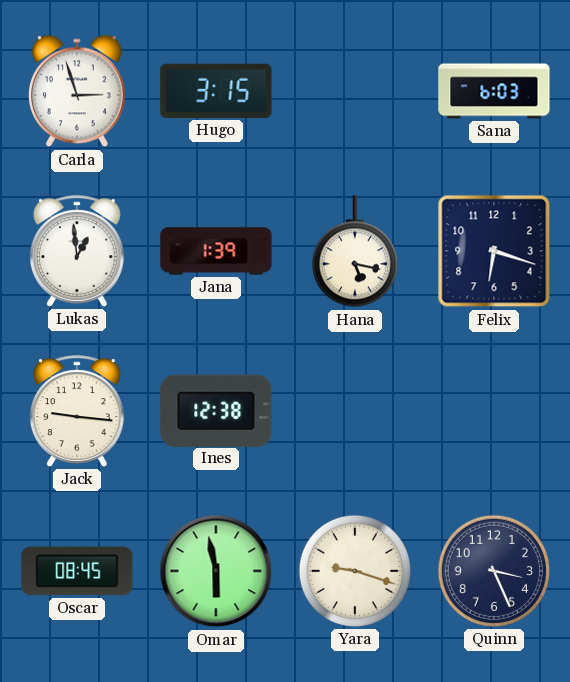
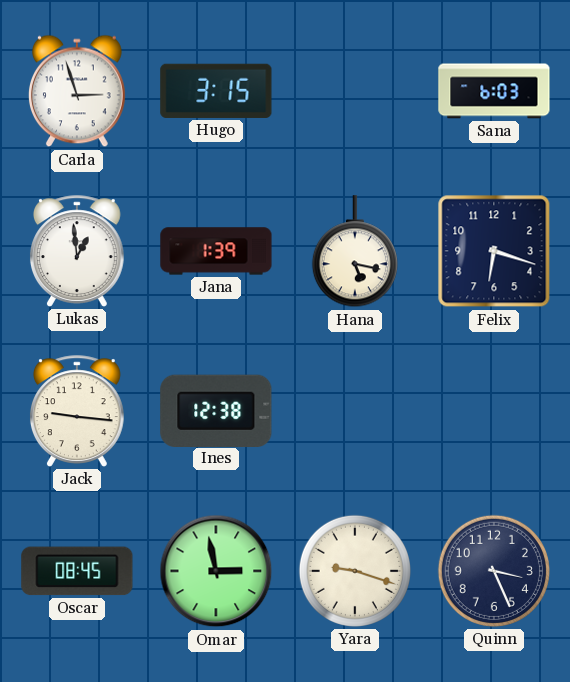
Omar: 5:58 -> 2:58 (216, 571)
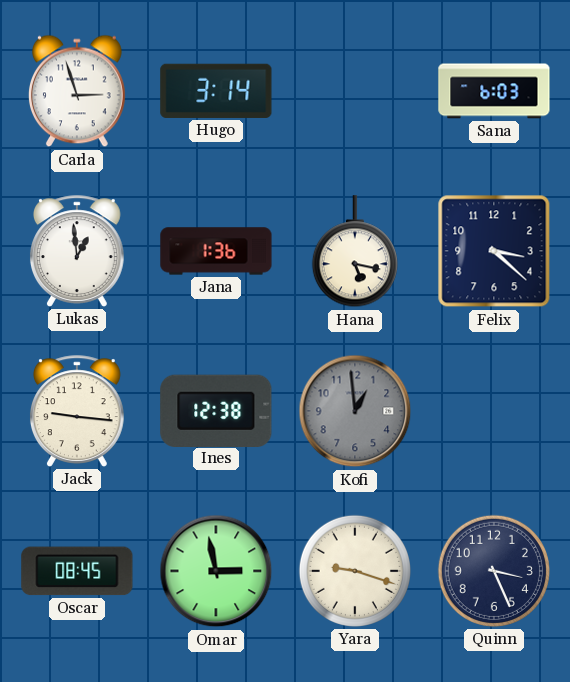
Hugo: 3:15 -> 3:14 (216, 91)
Jana: 1:39 -> 1:36 (216, 251)
Felix: 6:18 -> 3:22 (494, 251)
Kofi: none -> 12:59 (355, 411)
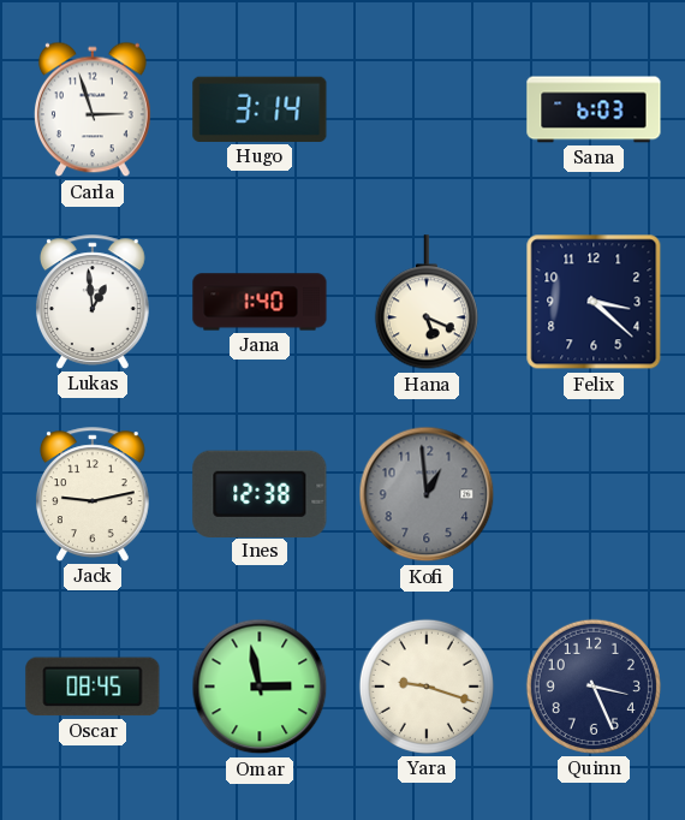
Jana: 1:36 -> 1:40 (260, 302)
Hana: 5:17 -> 5:19 (427, 303)
Jack: 9:16 -> 9:13 (93, 494)
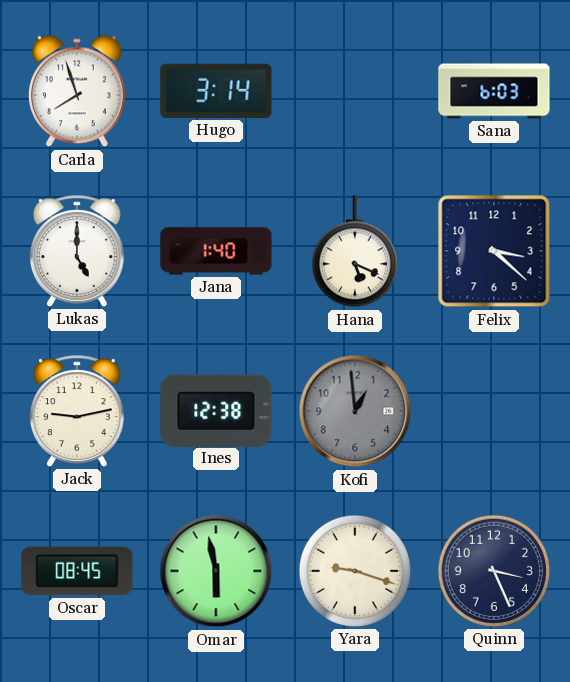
Carla: 2:57 -> 7:57 (77, 91)
Lukas: 12:59 -> 5:00 (77, 251)
Omar: 2:58 -> 5:58 (216, 571)
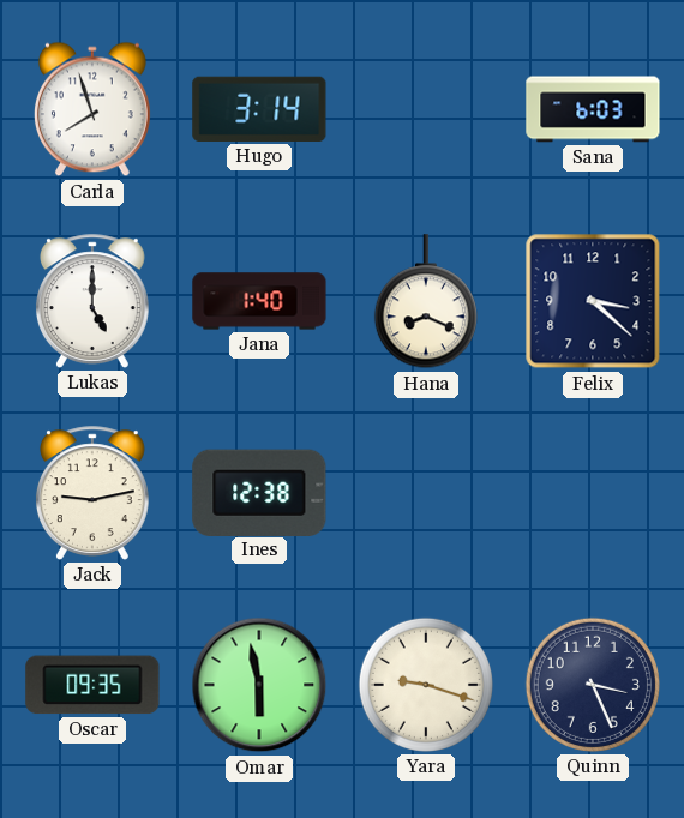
Hana: 5:19 -> 8:19 (426, 302)
Kofi: 12:59 -> none (355, 411)
Oscar: 08:45 -> 09:35 (92, 685)
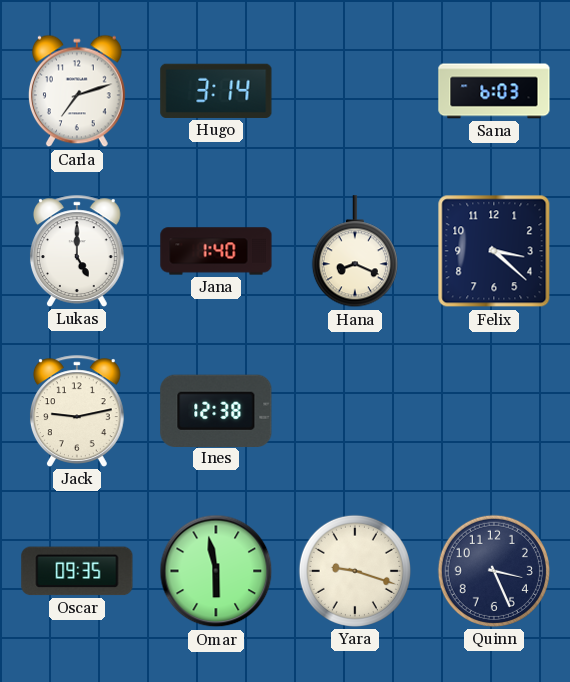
Carla: 7:57 -> 7:12 (77, 91)
